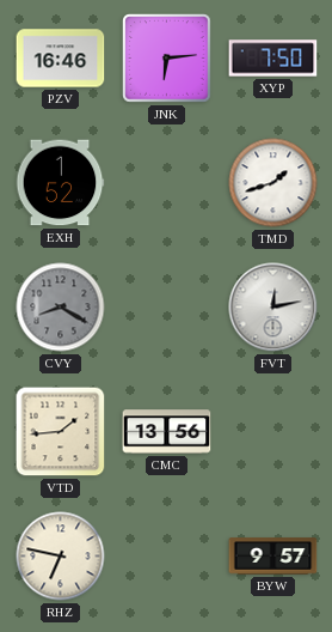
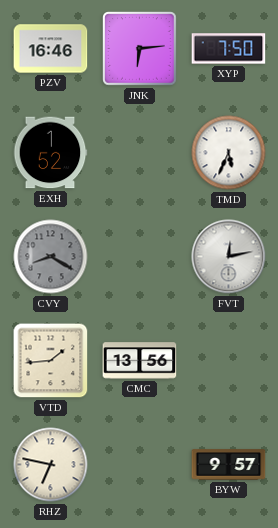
TMD: 1:42 -> 5:34 (229, 153)
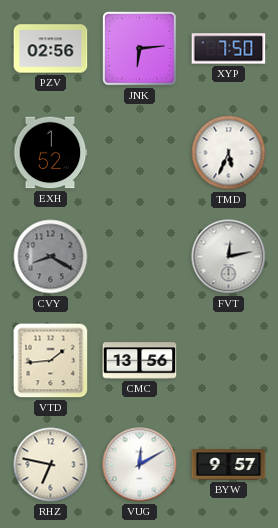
PZV: 16:46 -> 02:56 (51, 49)
VUG: none -> 12:10 (140, 465)
